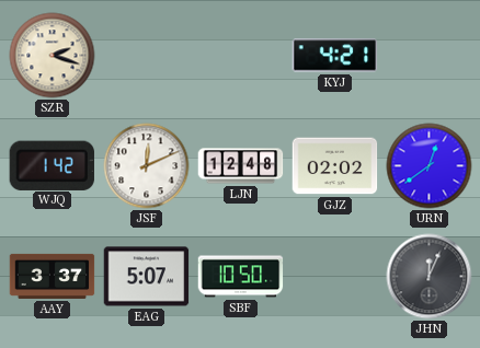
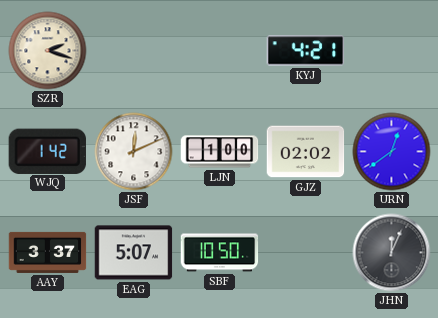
LJN: 12:48 -> 1:00 (220, 152)
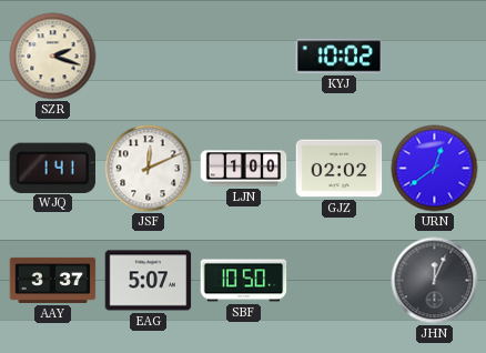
KYJ: 4:21 -> 10:02 (340, 57)
WJQ: 1:42 -> 1:41 (52, 168)
